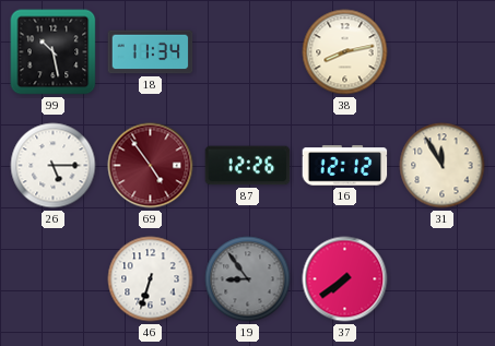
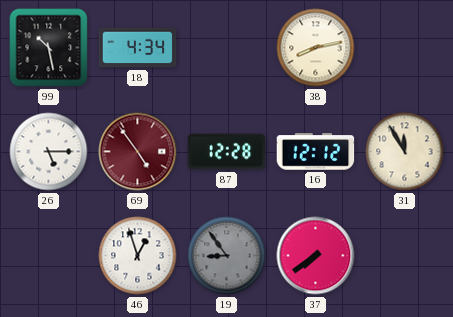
18: 11:34 -> 4:34 (138, 48)
87: 12:26 -> 12:28 (227, 152)
46: 6:33 -> 12:57 (138, 256)
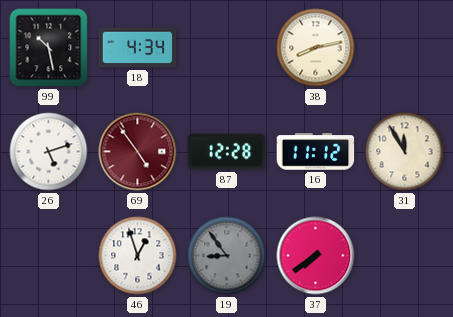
26: 5:15 -> 5:12 (49, 152)
16: 12:12 -> 11:12 (316, 152)
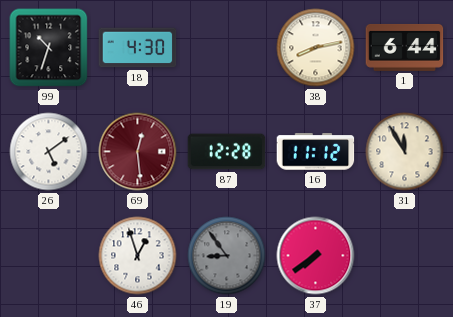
99: 10:28 -> 10:33 (49, 48)
18: 4:34 -> 4:30 (138, 48)
1: none -> 6:44 (405, 47)
26: 5:12 -> 5:09 (49, 152)
69: 4:54 -> 12:29 (138, 152)
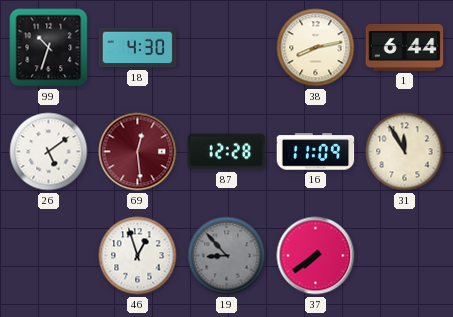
16: 11:12 -> 11:09 (316, 152)
19: 8:54 -> 8:53 (227, 256)
